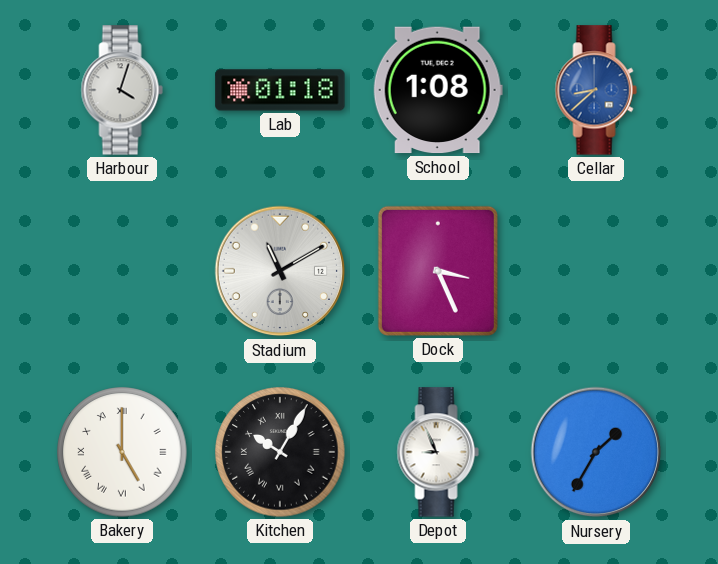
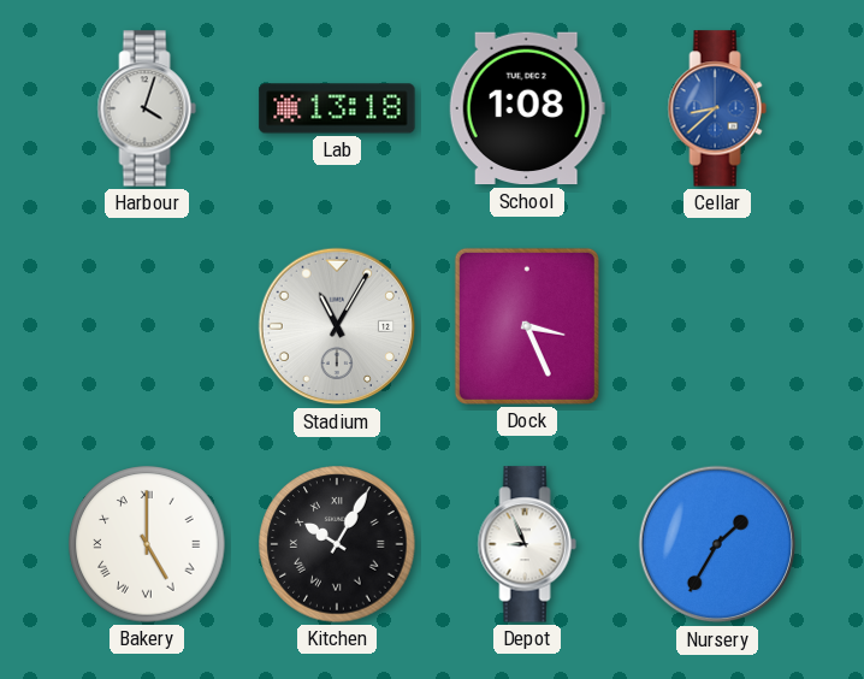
Lab: 01:18 -> 13:18 (337, 108)
Stadium: 11:10 -> 11:05 (337, 326)
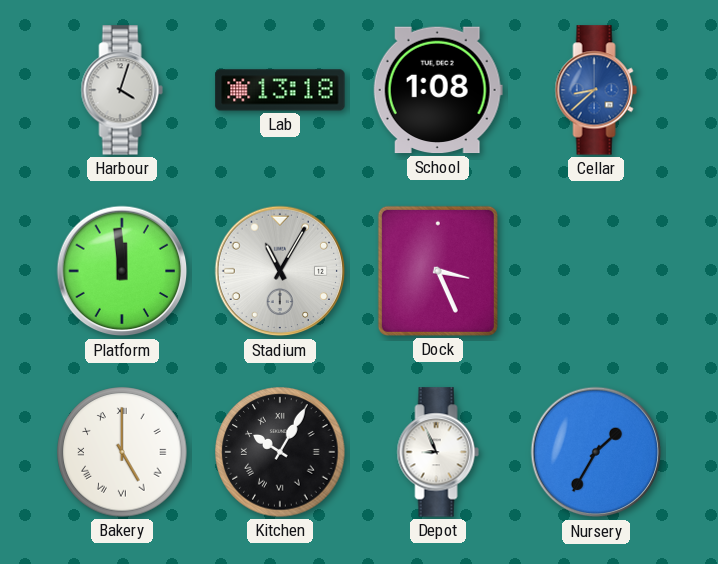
Platform: none -> 11:59 (122, 271)
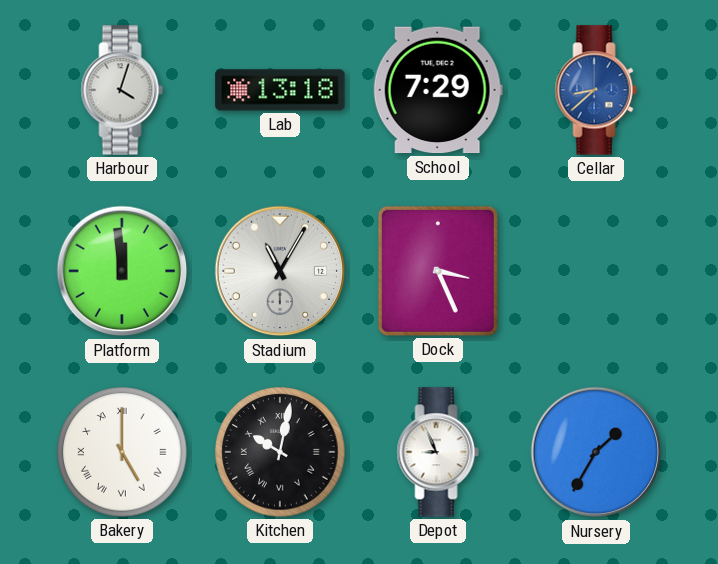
School: 1:08 -> 7:29 (438, 90)
Kitchen: 10:05 -> 10:02 (280, 452)
